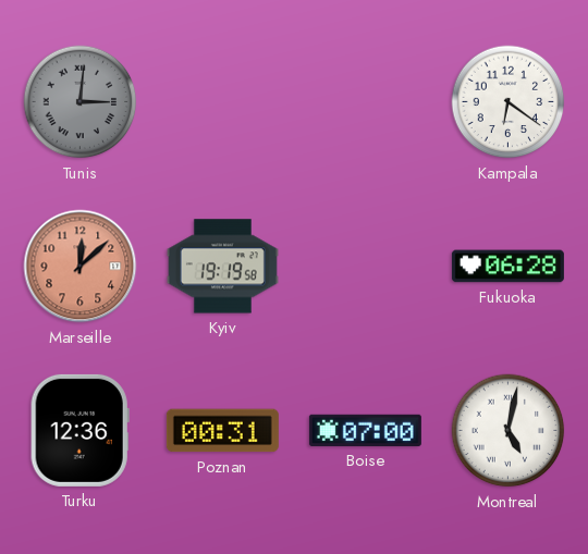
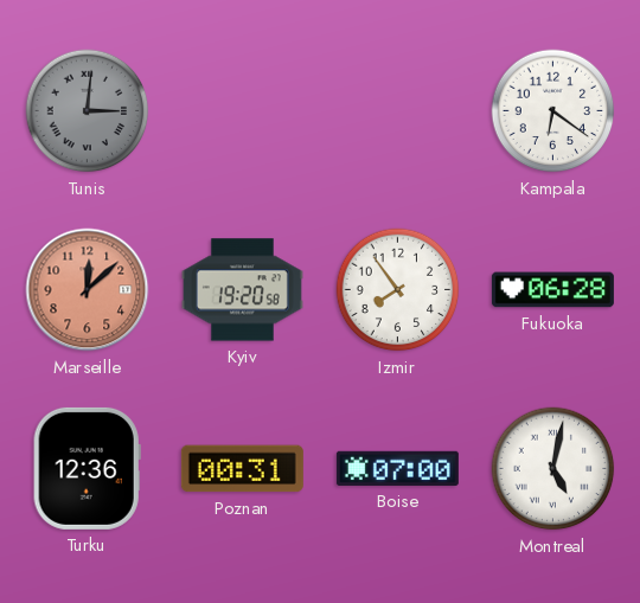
Kyiv: 19:19 -> 19:20 (242, 290)
Izmir: none -> 7:54 (398, 290)
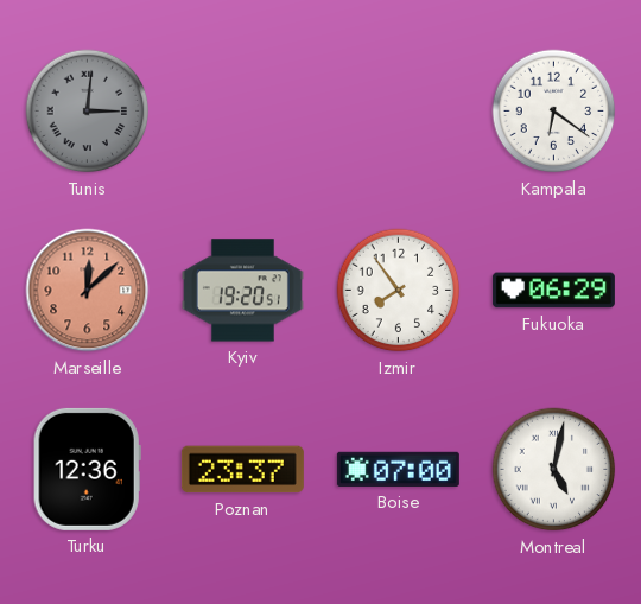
Kyiv: 19:20:58 -> 19:20:51 (242, 291)
Fukuoka: 06:28 -> 06:29 (553, 291)
Poznan: 00:31 -> 23:37 (242, 470)
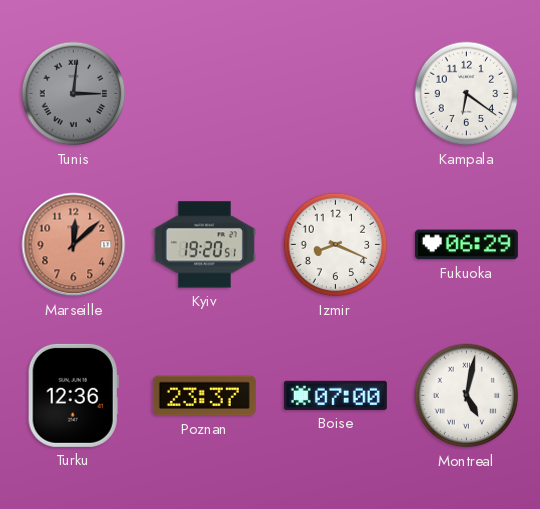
Izmir: 7:54 -> 8:19 (336, 245)
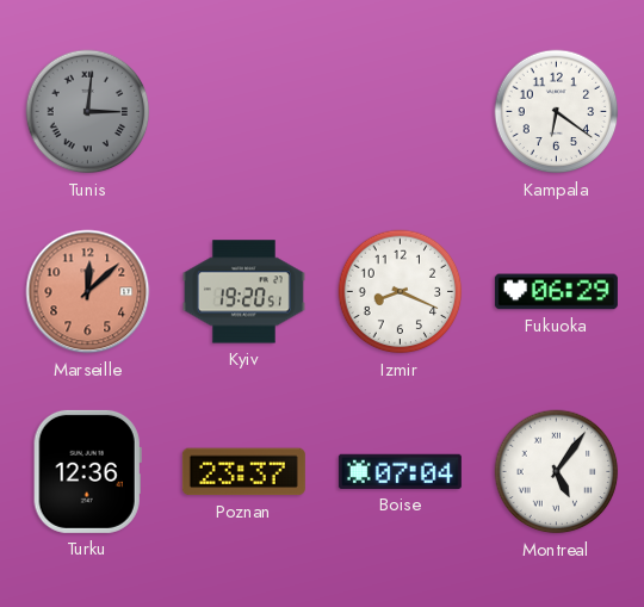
Boise: 07:00 -> 07:04 (400, 471)
Montreal: 5:02 -> 5:06 (557, 472)
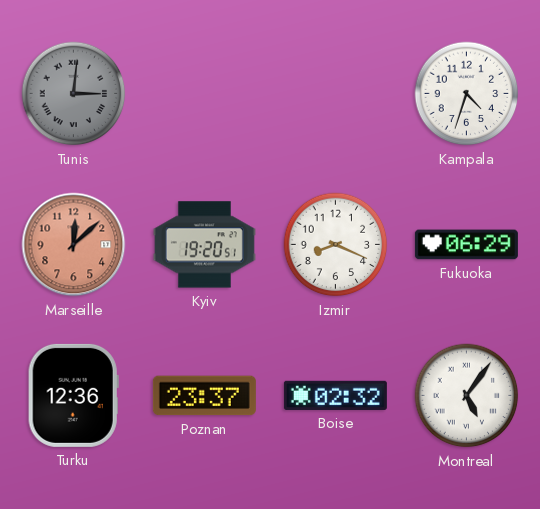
Kampala: 6:21 -> 4:33 (467, 94)
Boise: 07:04 -> 02:32 (335, 395)
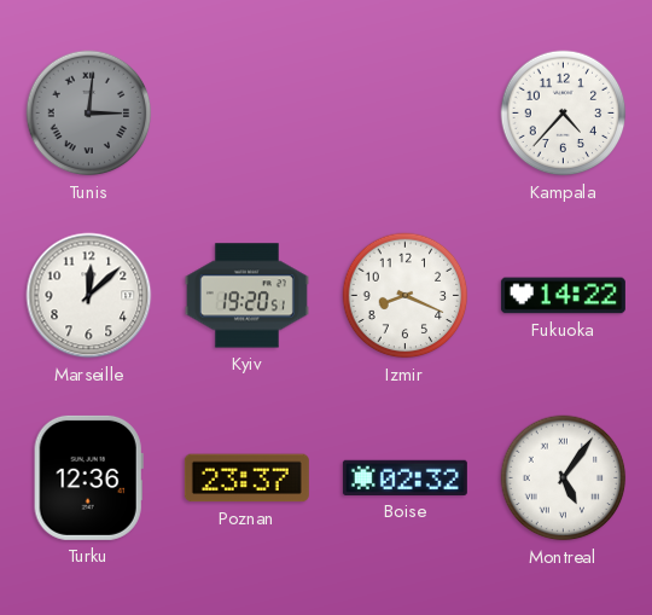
Kampala: 4:33 -> 4:37 (564, 114)
Marseille dial: salmon -> white (89, 296)
Fukuoka: 06:29 -> 14:22 (563, 296)
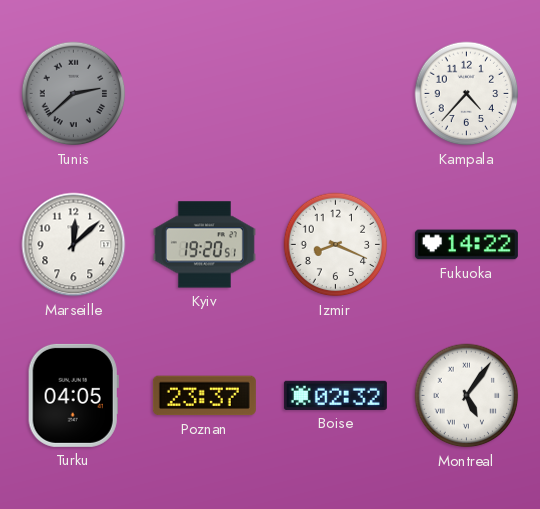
Tunis: 3:01 -> 2:38 (74, 94)
Turku: 12:36 -> 04:05 (73, 395)
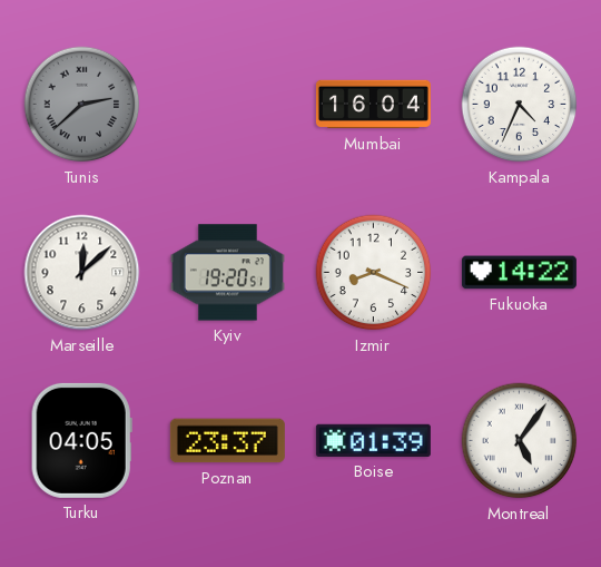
Mumbai: none -> 16:04 (373, 105)
Kampala: 4:37 -> 4:34 (520, 105)
Boise: 02:32 -> 01:39 (373, 440)
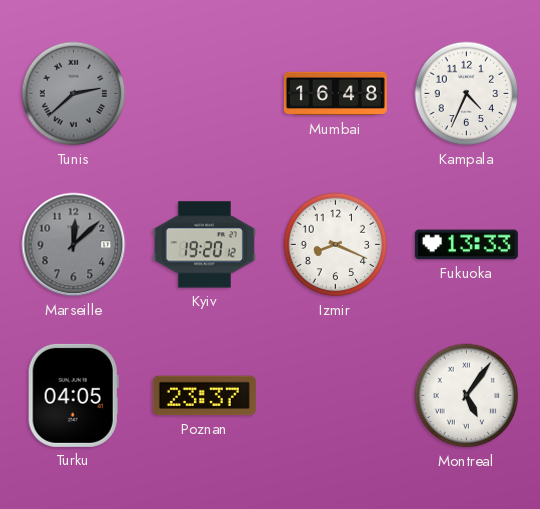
Mumbai: 16:04 -> 16:48 (335, 94)
Marseille dial: white -> grey (74, 245)
Kyiv: 19:20:51 -> 19:20:12 (204, 245)
Fukuoka: 14:22 -> 13:33 (466, 245)
Boise: 01:39 -> none (373, 440)
